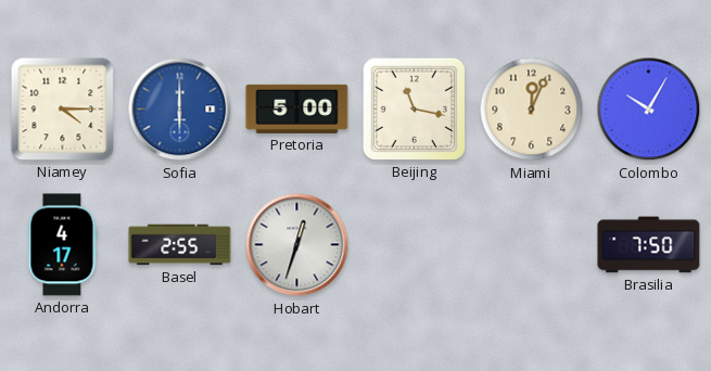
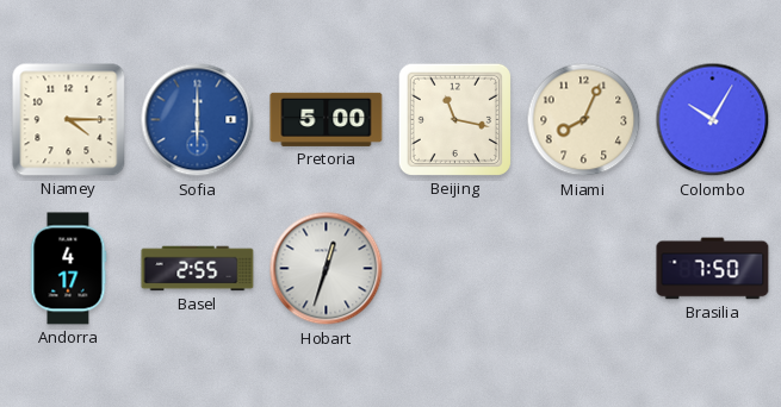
Miami: 12:04 -> 8:04 (584, 120)
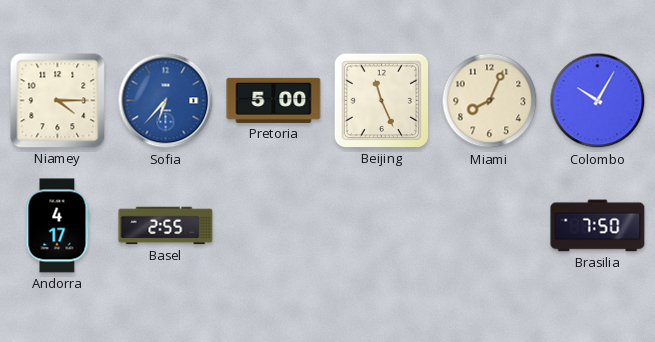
Sofia: 6:00 -> 6:37 (166, 101)
Beijing: 11:17 -> 11:26 (381, 100)
Hobart: 12:33 -> none (327, 269)
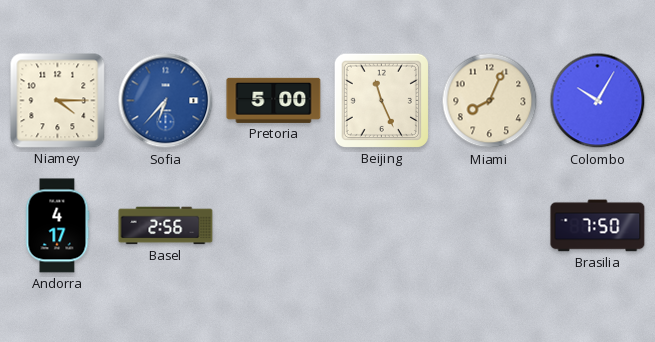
Basel: 2:55 -> 2:56 (166, 226)
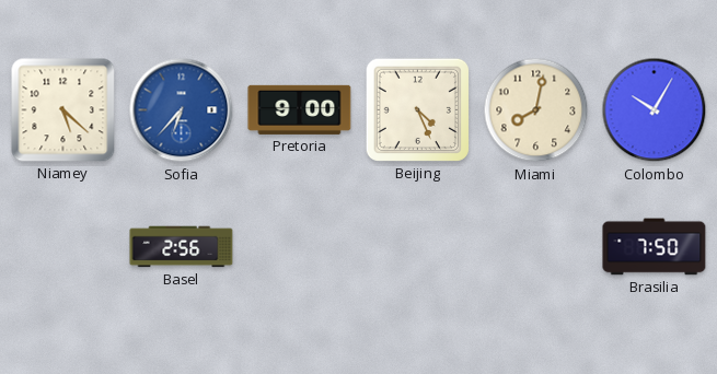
Niamey: 4:15 -> 5:22 (63, 110)
Pretoria: 5:00 -> 9:00 (300, 109)
Beijing: 11:26 -> 4:26 (417, 109)
Miami: 8:04 -> 8:02 (536, 110)
Andorra: 4:17 -> none (58, 226)
